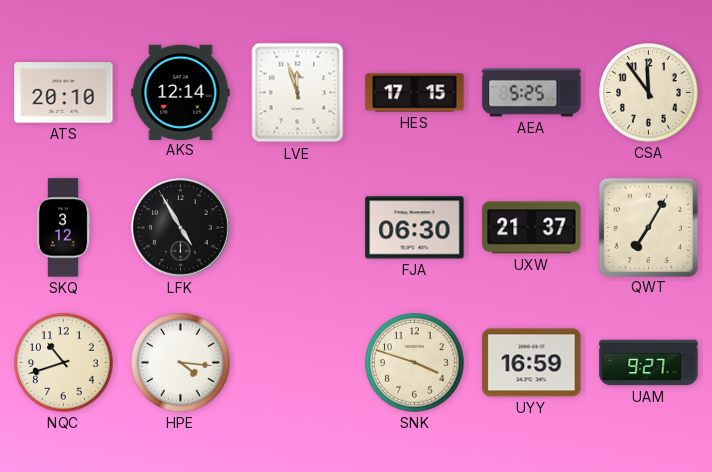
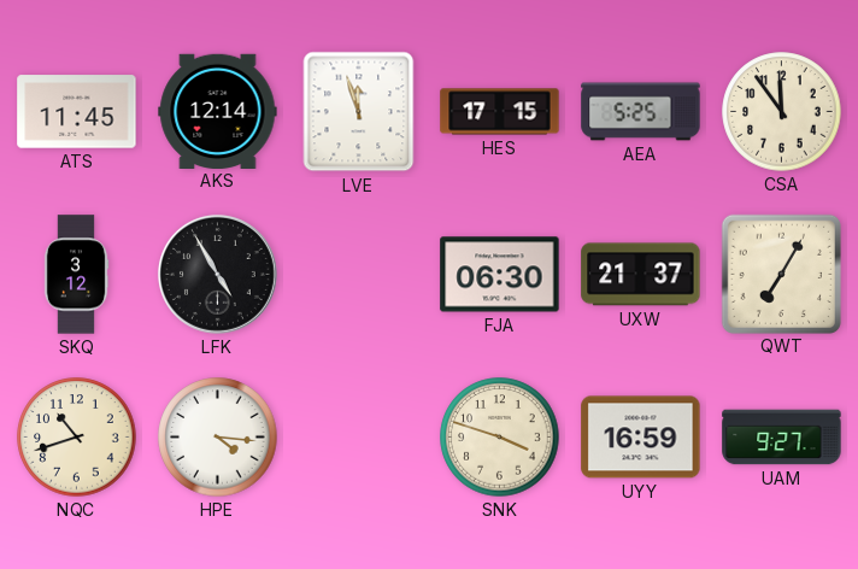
ATS: 20:10 -> 11:45 (77, 112)
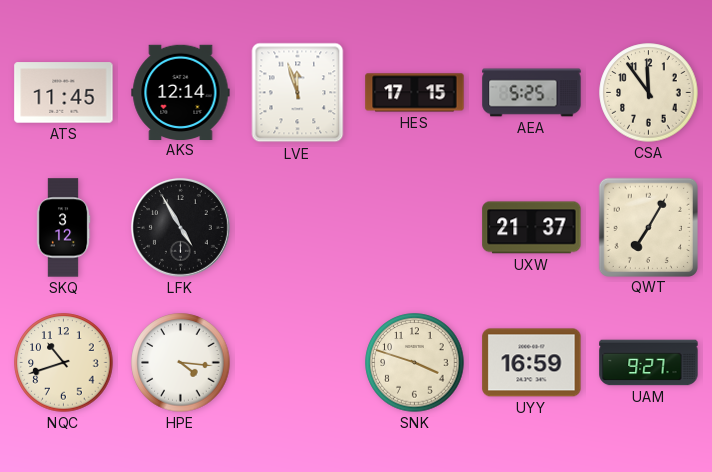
FJA: 06:30 -> none (500, 275)
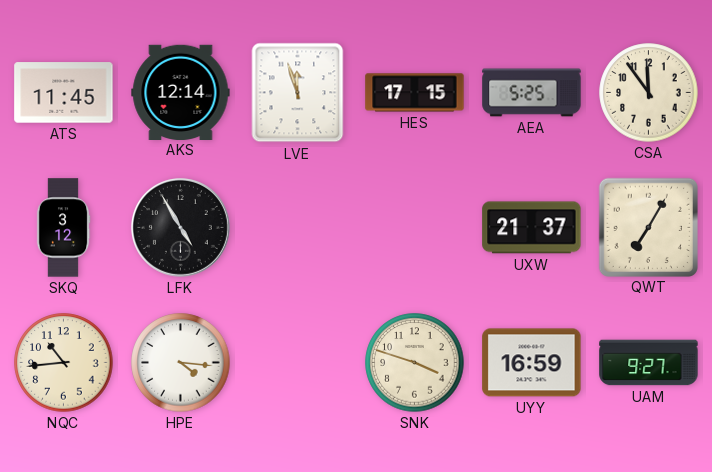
NQC: 10:42 -> 10:44 (64, 363)
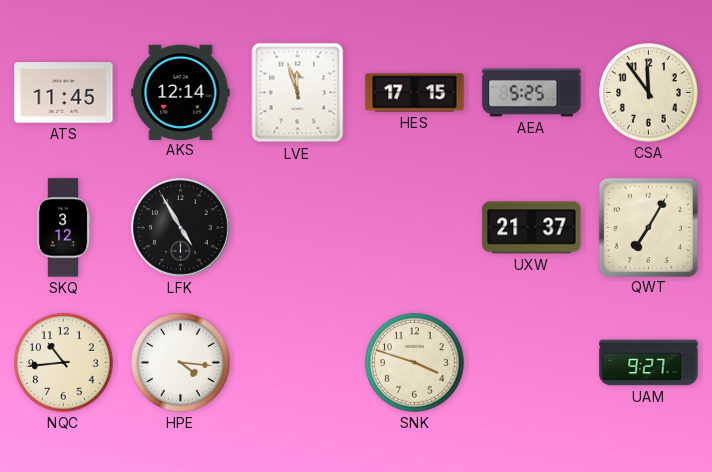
UYY: 16:59 -> none (532, 363)
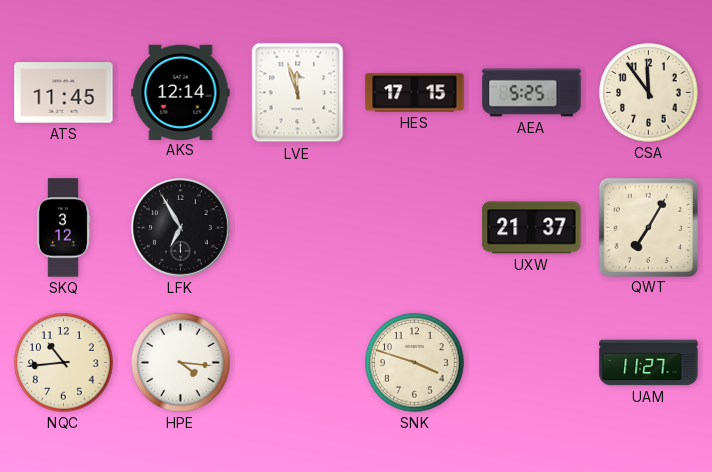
LFK: 4:55 -> 6:55 (180, 227)
UAM: 9:27 -> 11:27 (649, 363)
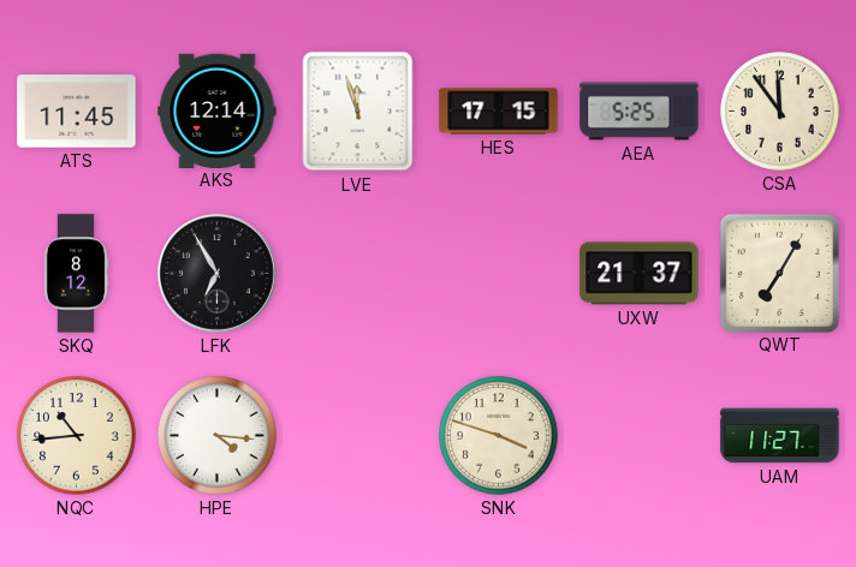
SKQ: 3:12 -> 8:12 (76, 274)
